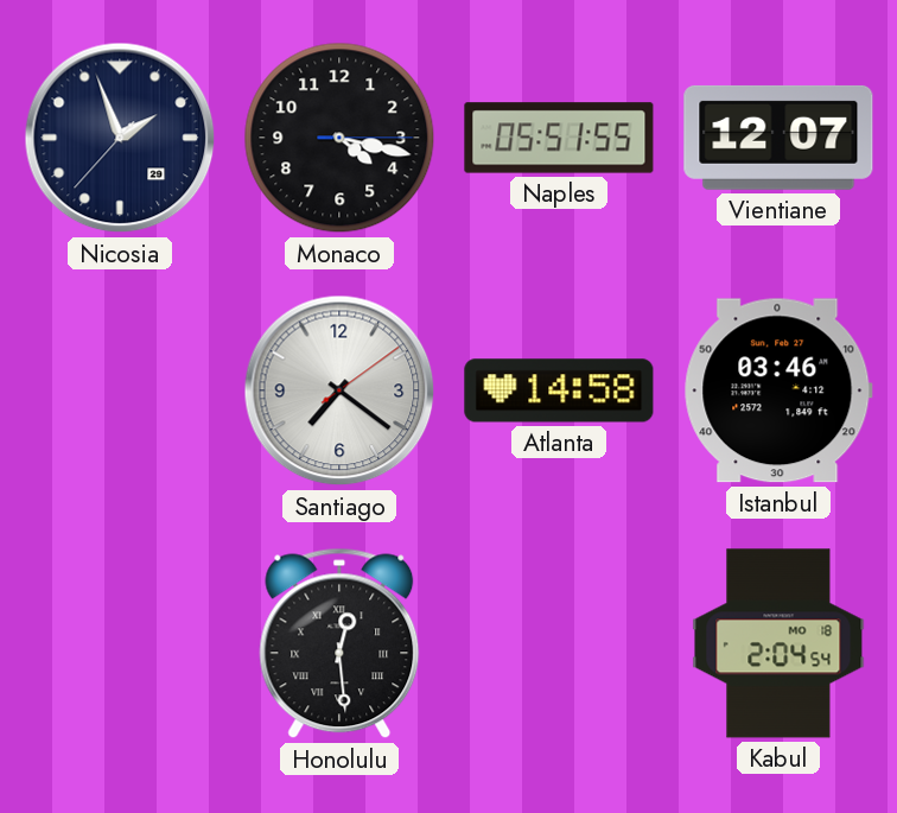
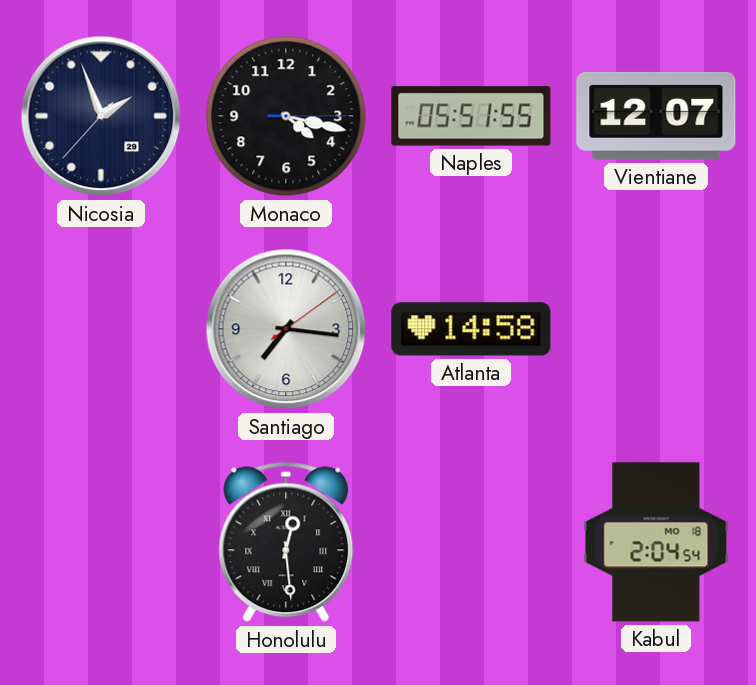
Santiago: 7:21 -> 7:16 (286, 329)
Istanbul: 03:46 -> none (778, 390)
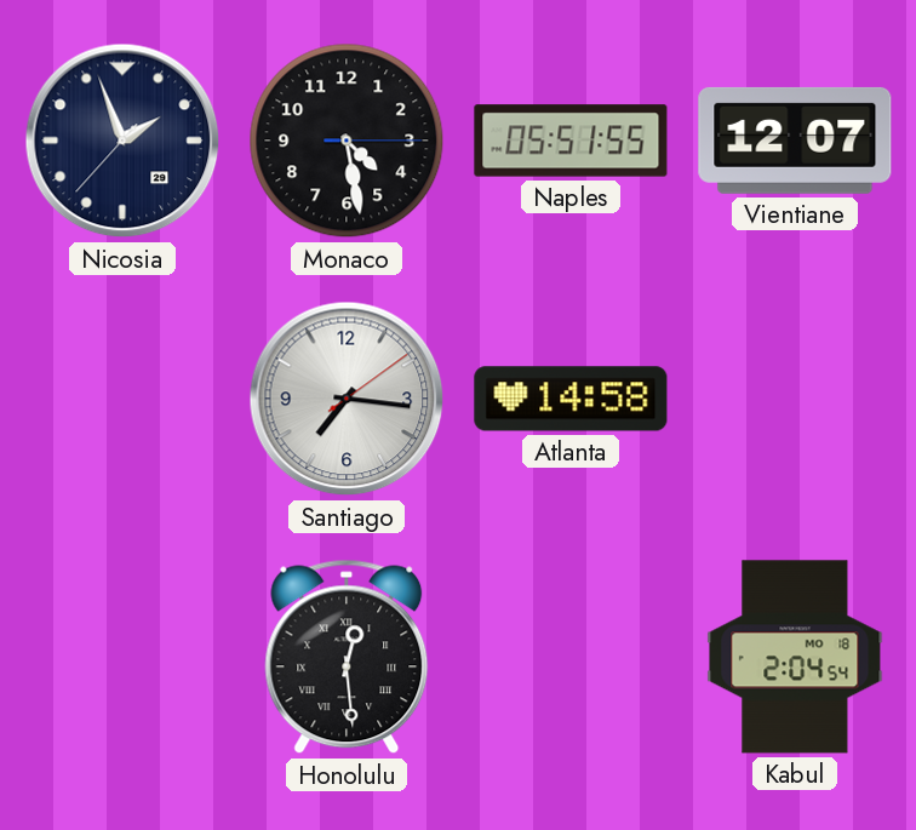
Monaco: 4:17 -> 4:28 (347, 141)
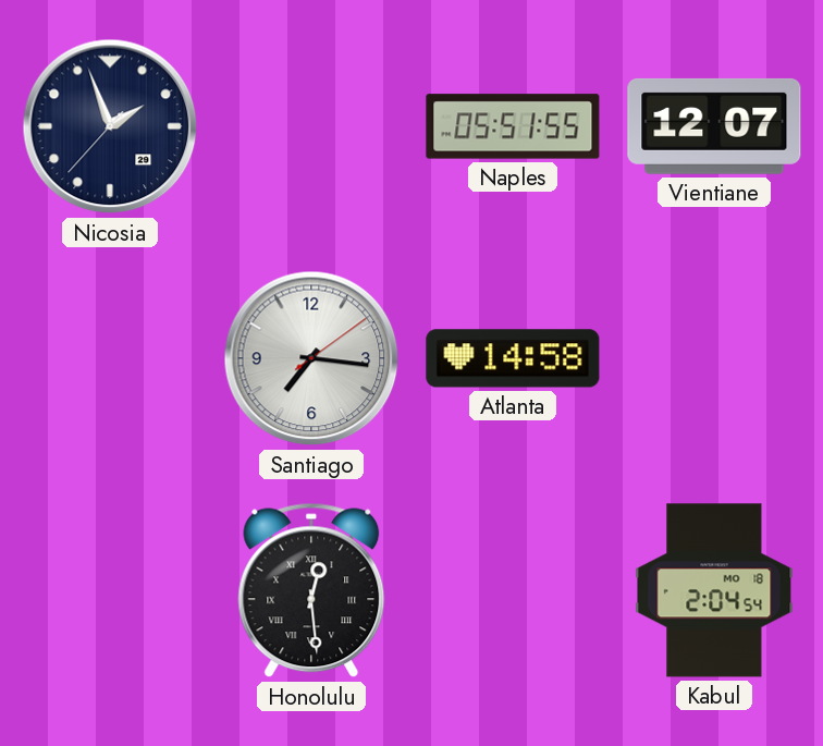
Monaco: 4:28 -> none (347, 141)
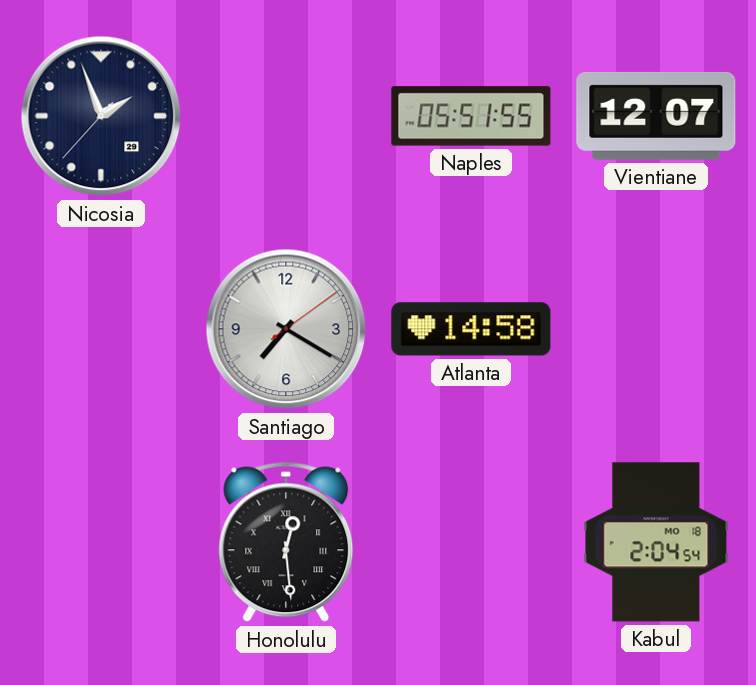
Santiago: 7:16 -> 7:20 (286, 329)
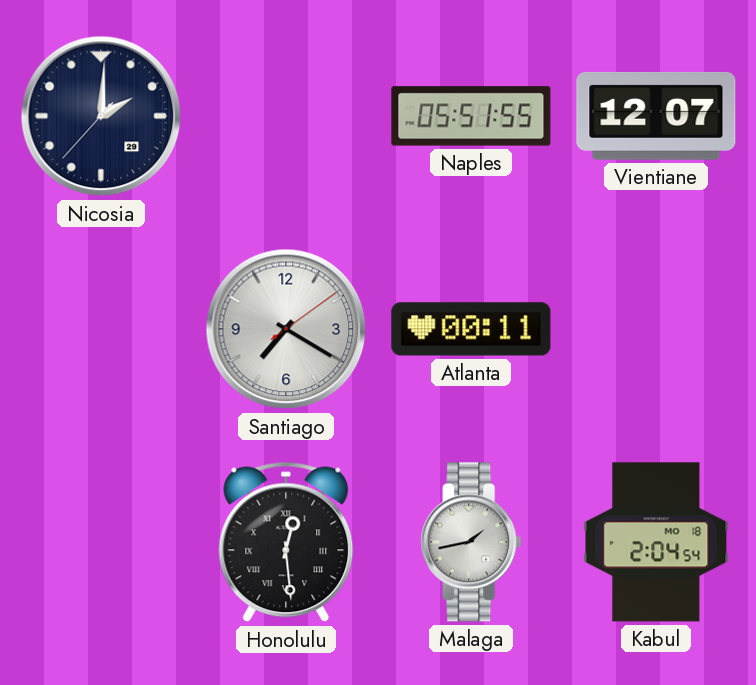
Nicosia: 1:56 -> 2:00 (101, 116)
Atlanta: 14:58 -> 00:11 (471, 329)
Malaga: none -> 1:43 (471, 542)
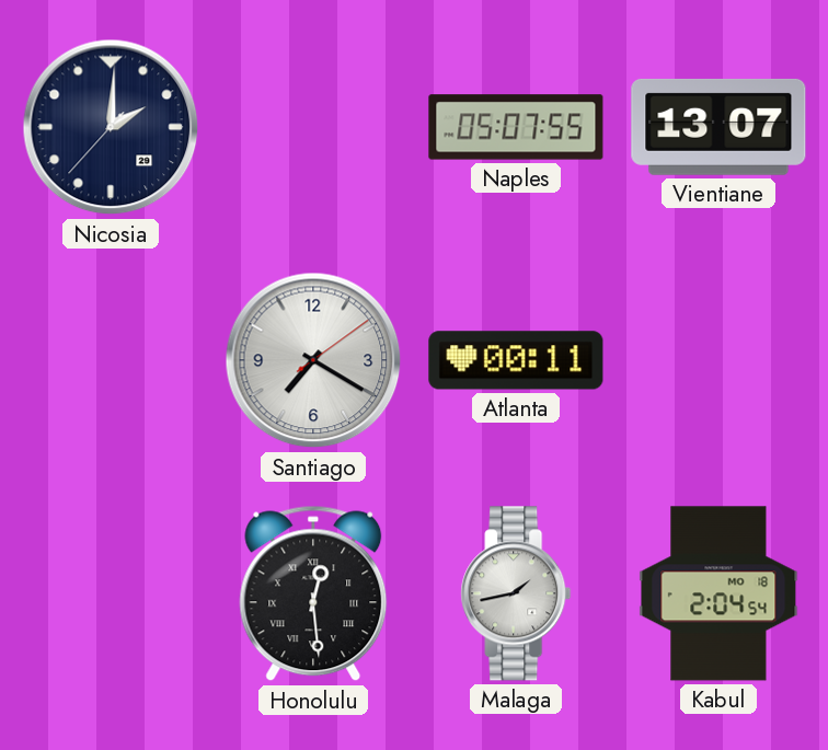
Naples: 05:51 -> 05:07 (516, 127)
Vientiane: 12:07 -> 13:07 (718, 127)
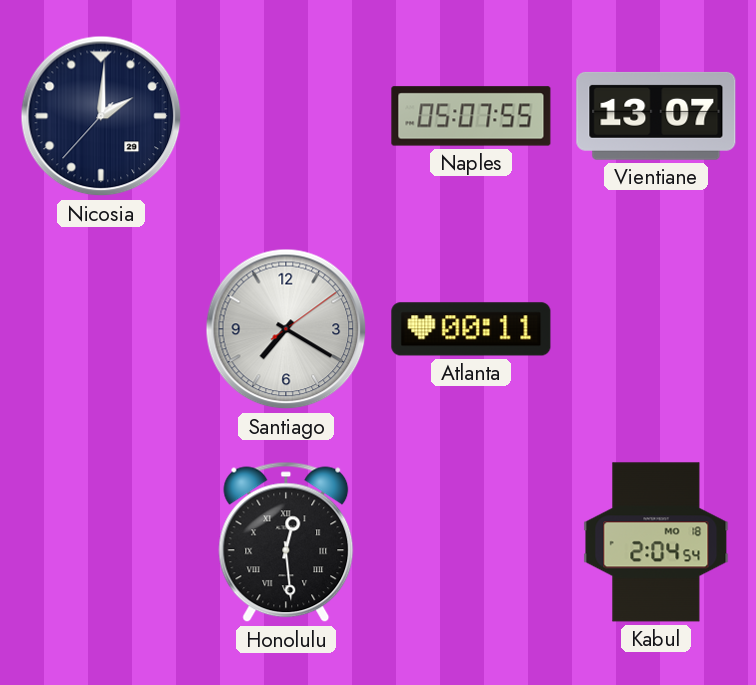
Malaga: 1:43 -> none (516, 593)
